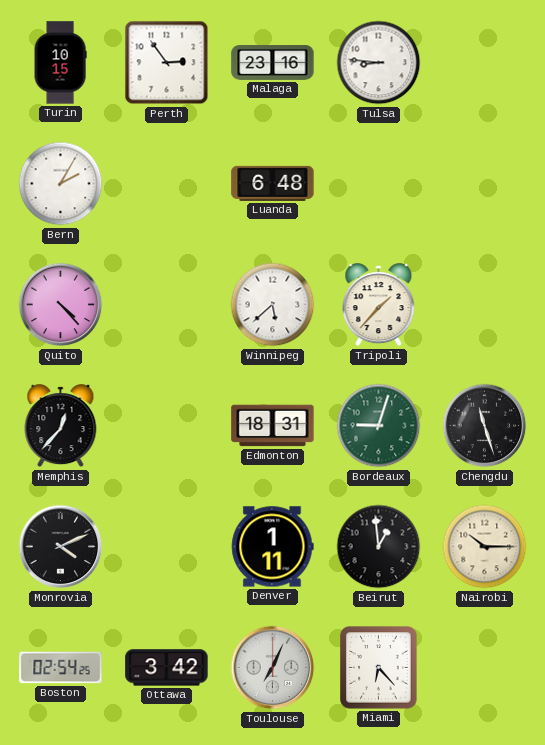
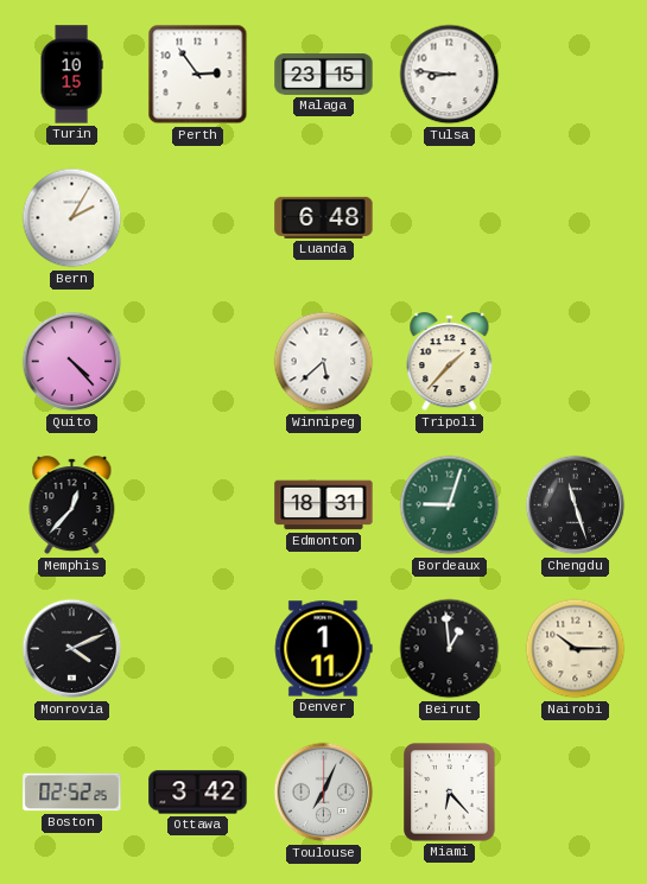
Malaga: 23:16 -> 23:15 (324, 75)
Boston: 02:54 -> 02:52 (72, 793)
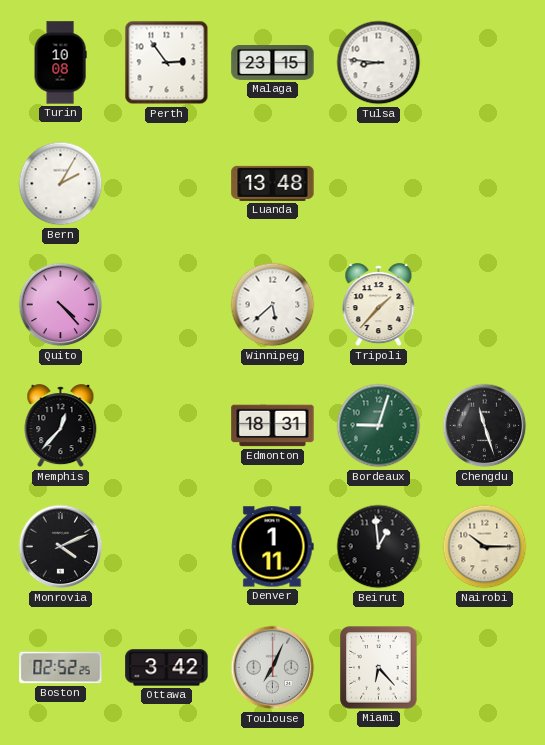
Turin: 10:15 -> 10:08 (60, 63)
Luanda: 6:48 -> 13:48 (273, 183)
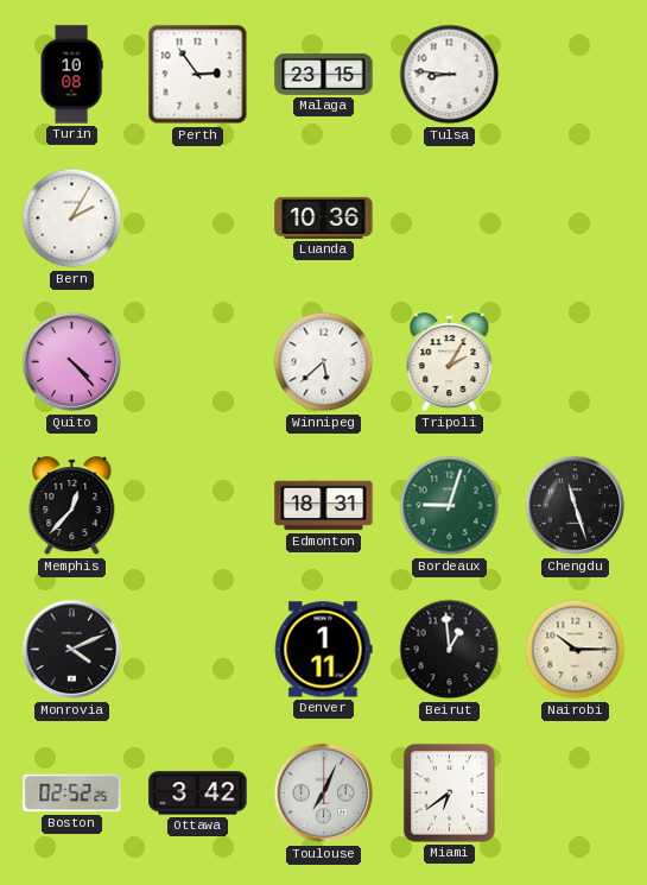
Luanda: 13:48 -> 10:36 (324, 217)
Tripoli: 1:37 -> 2:05 (450, 362)
Miami: 6:23 -> 6:39 (450, 794)
